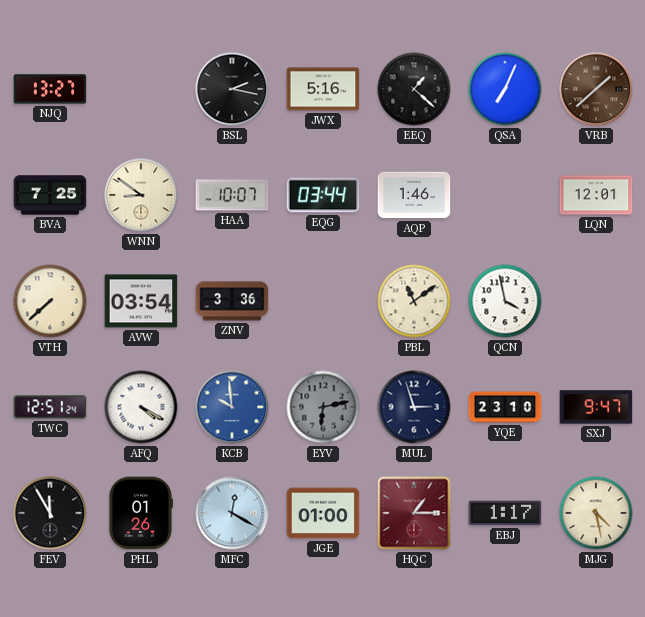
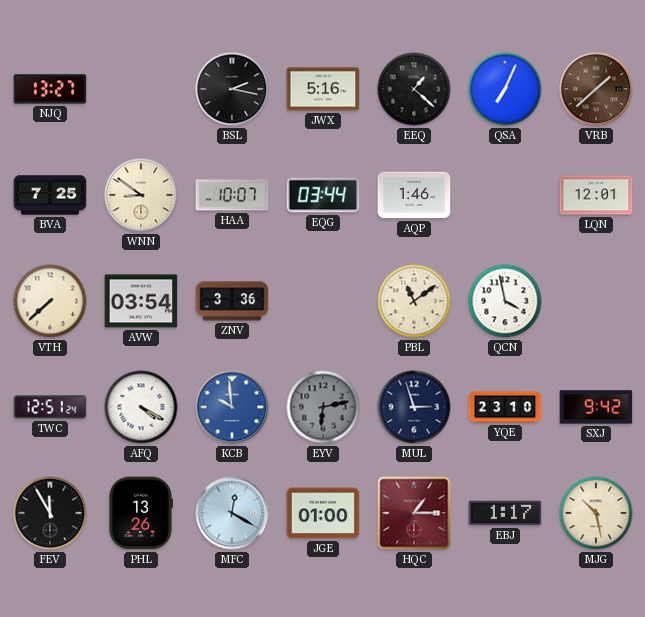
SXJ: 9:47 -> 9:42 (596, 407)
PHL: 01:26 -> 13:26 (141, 513)
MJG: 4:28 -> 10:28 (596, 513)
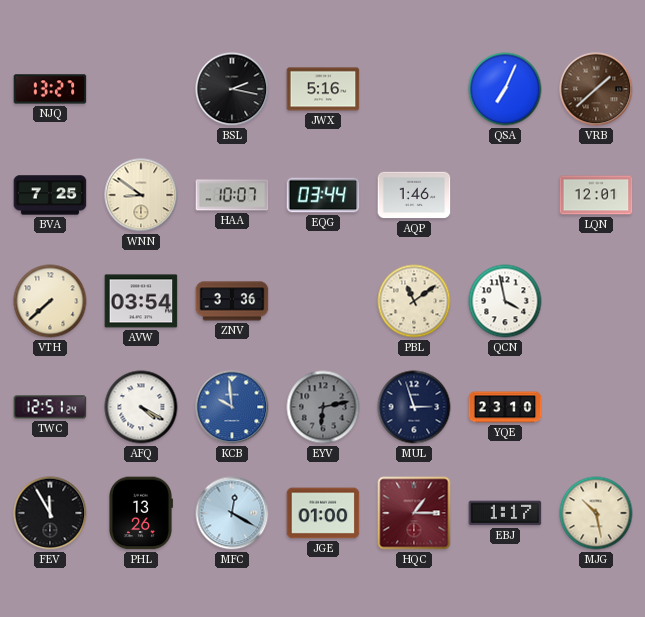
EEQ: 1:22 -> none (414, 89)
SXJ: 9:42 -> none (596, 407)
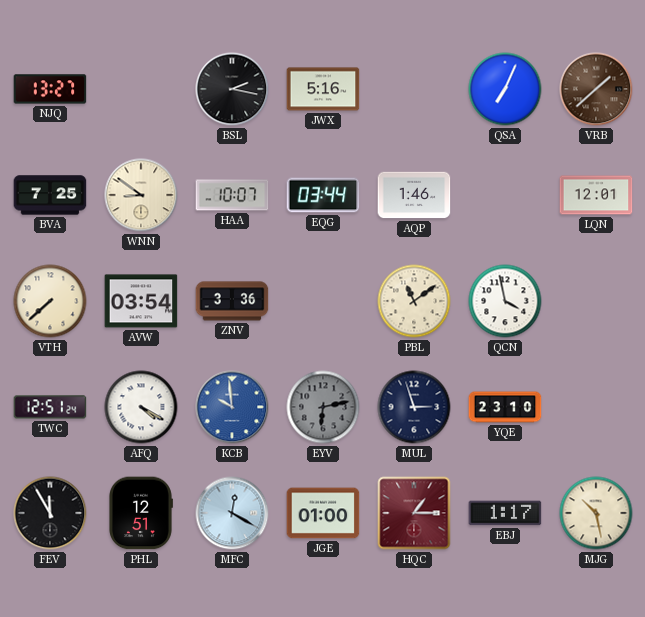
PHL: 13:26 -> 12:51 (141, 513)
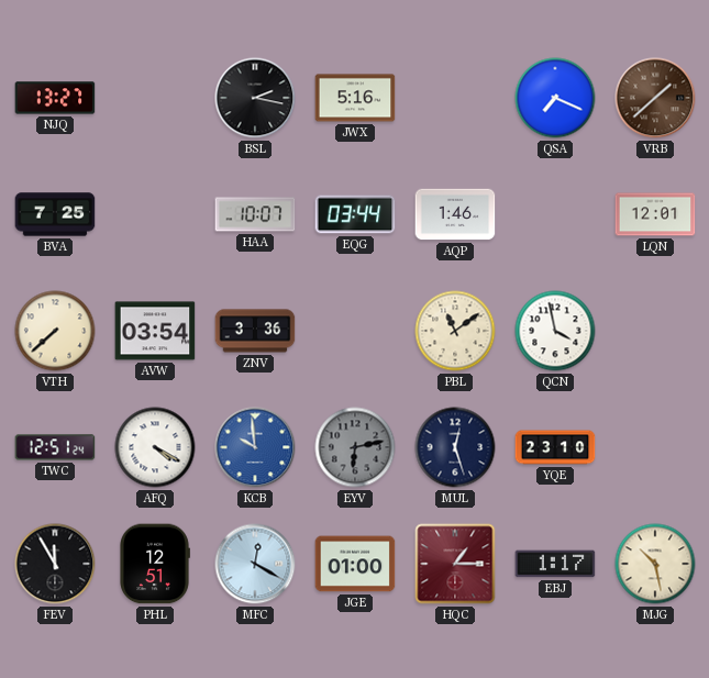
QSA: 7:04 -> 7:19 (555, 98)
WNN: 8:51 -> none (141, 195)
MUL: 2:57 -> 12:27 (455, 447)
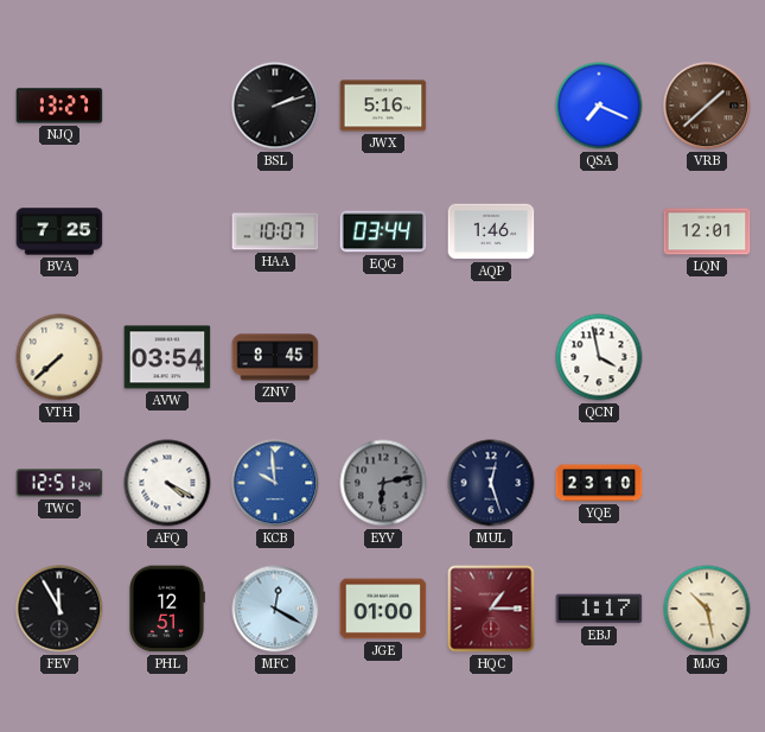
BSL: 2:17 -> 2:12 (275, 106)
ZNV: 3:36 -> 8:45 (275, 357)
PBL: 11:09 -> none (455, 331)
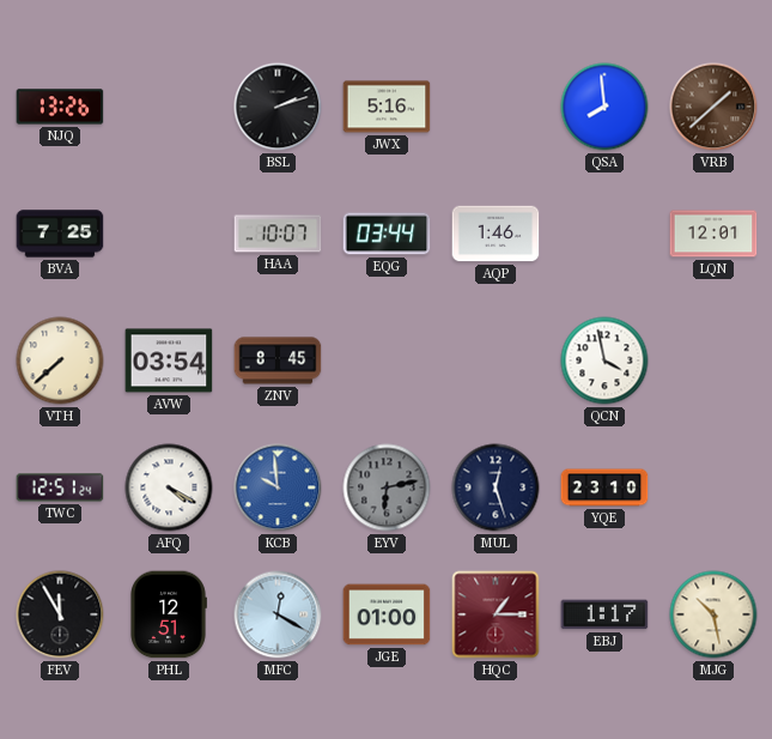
NJQ: 13:27 -> 13:26 (60, 107)
QSA: 7:19 -> 7:59 (604, 107)
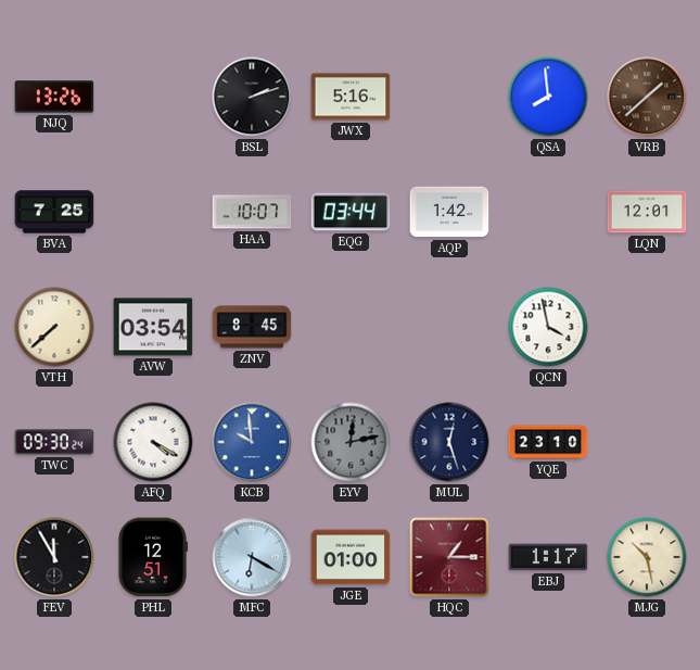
AQP: 1:46 -> 1:42 (449, 212)
TWC: 12:51 -> 09:30 (54, 442)
EYV: 6:13 -> 12:13 (351, 442)
MFC: 12:20 -> 6:20 (252, 557)
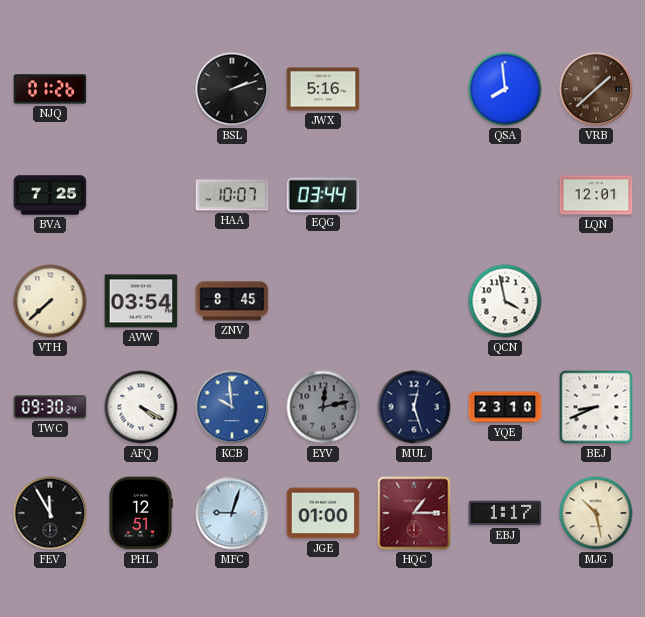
NJQ: 13:26 -> 01:26 (50, 89)
AQP: 1:42 -> none (449, 212)
BEJ: none -> 8:41 (596, 407)
MFC: 6:20 -> 9:03 (232, 513)
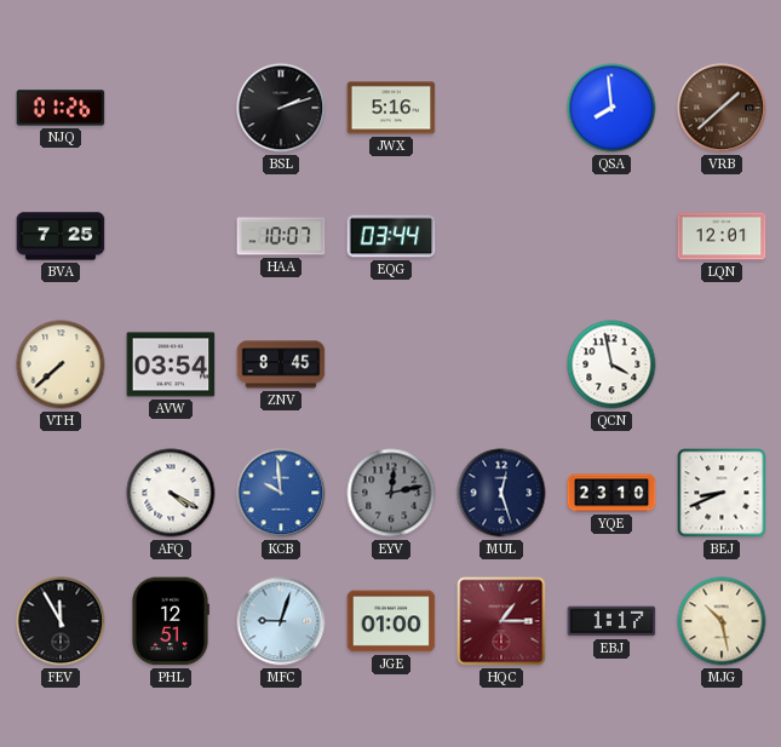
TWC: 09:30 -> none (50, 407)
